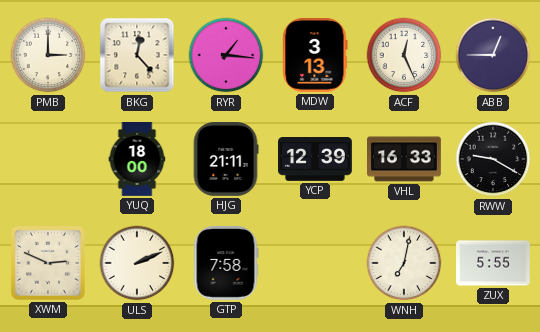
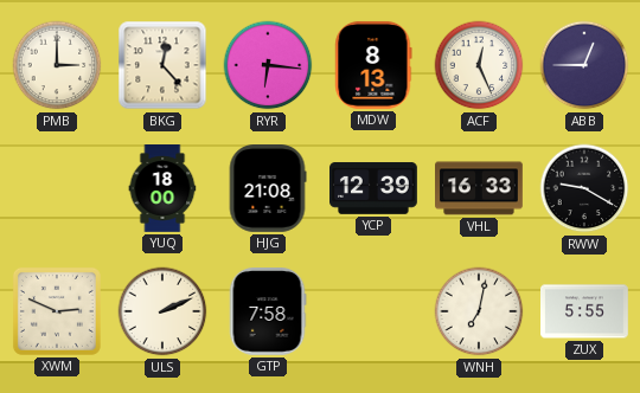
RYR: 1:16 -> 6:16 (268, 65)
MDW: 3:13 -> 8:13 (373, 65)
HJG: 21:11 -> 21:08 (268, 189)
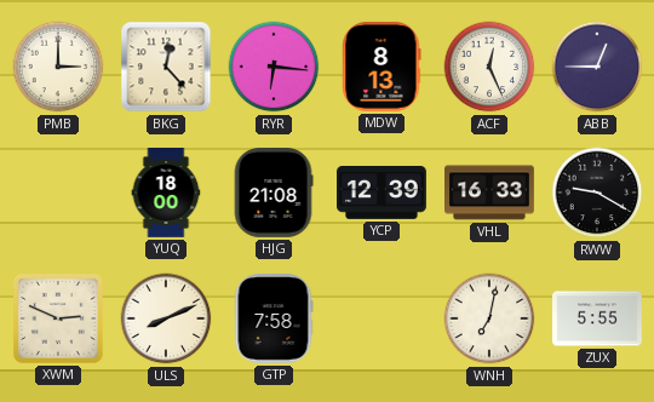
ULS: 2:11 -> 8:11 (166, 318)
